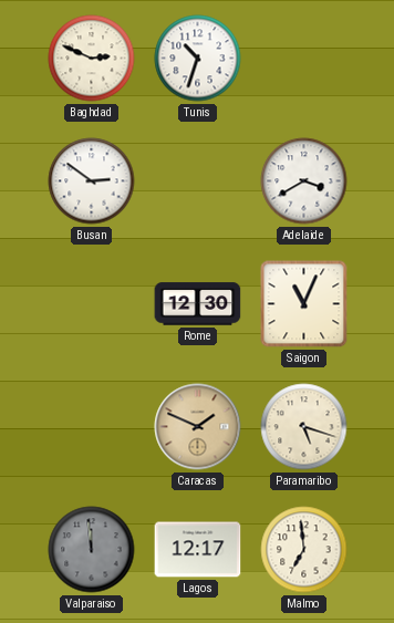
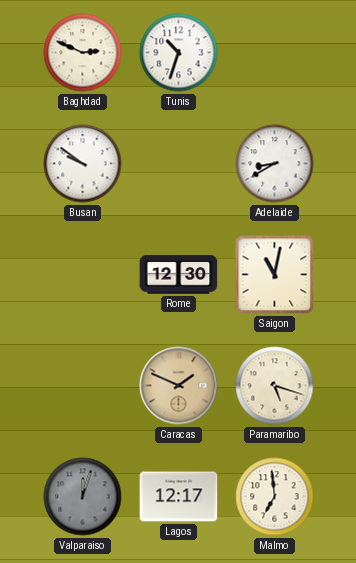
Busan: 2:51 -> 9:51 (83, 164)
Adelaide: 3:40 -> 8:40 (275, 164)
Saigon: 11:04 -> 11:02 (275, 275)
Valparaiso: 11:59 -> 12:03 (83, 497)
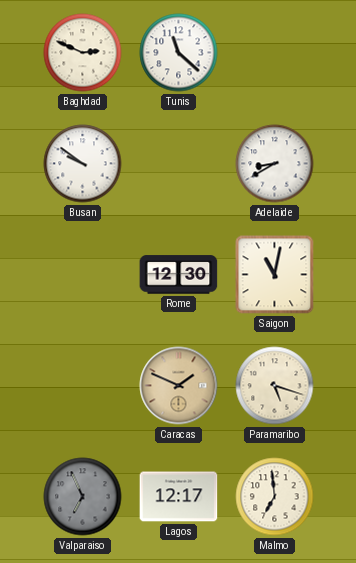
Tunis: 10:33 -> 11:22 (179, 53)
Valparaiso: 12:03 -> 6:56 (83, 497)
